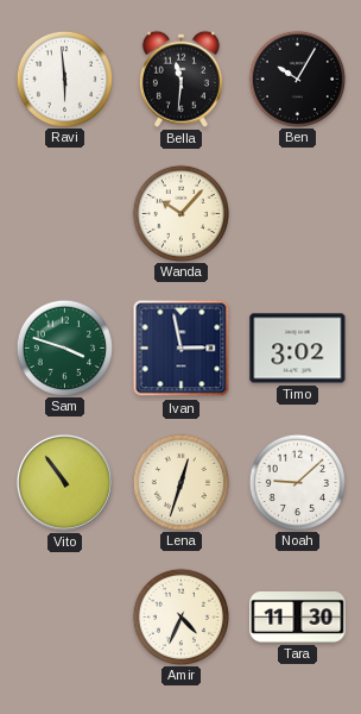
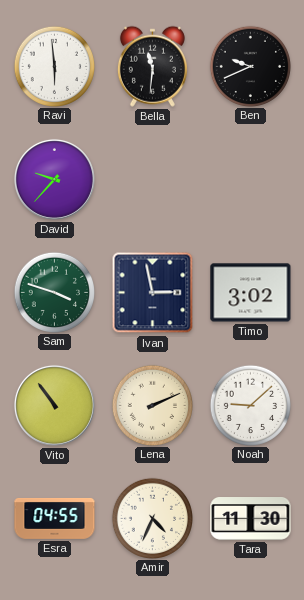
Ben: 10:05 -> 9:41 (250, 66)
David: none -> 9:37 (54, 179)
Wanda: 10:07 -> none (180, 213)
Lena: 12:33 -> 2:11 (152, 405)
Esra: none -> 04:55 (55, 518)
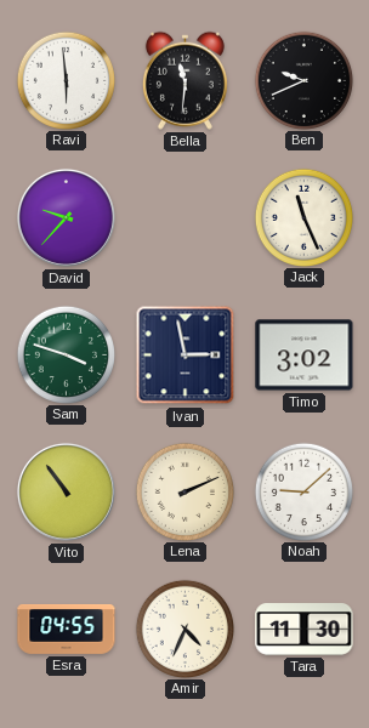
Jack: none -> 11:26 (303, 217)
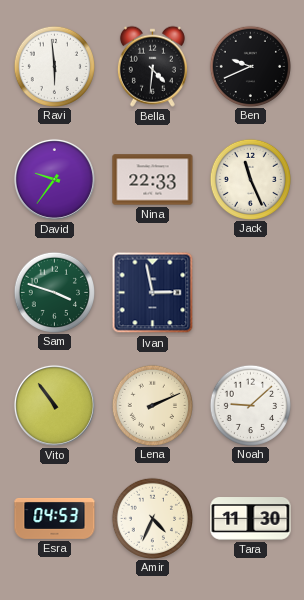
Bella: 11:31 -> 4:31 (152, 66)
David: 9:37 -> 9:36 (54, 179)
Nina: none -> 22:33 (153, 180)
Timo: 3:02 -> none (305, 356)
Esra: 04:55 -> 04:53 (55, 518)
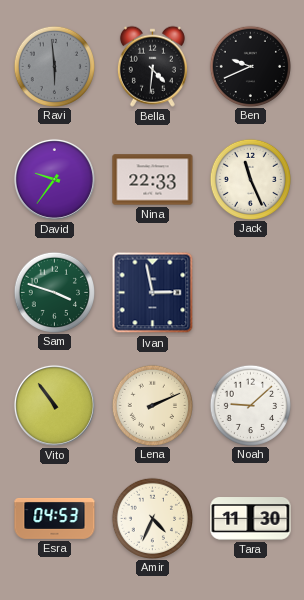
Ravi dial: white -> grey (54, 66)
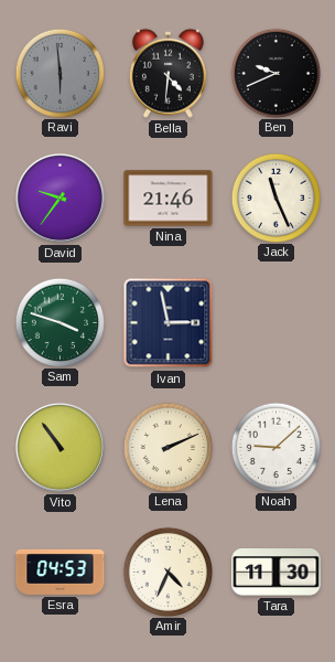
Nina: 22:33 -> 21:46 (169, 199)
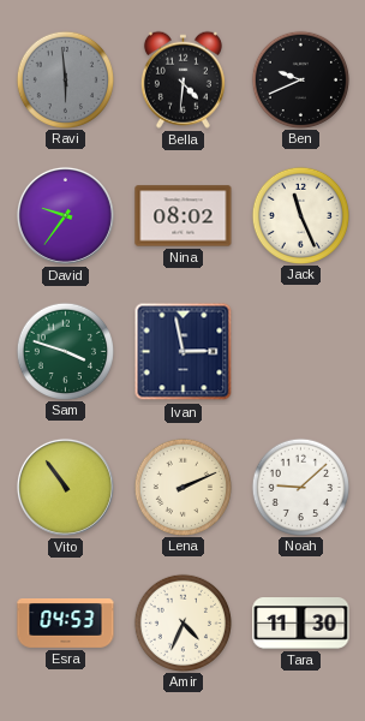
Nina: 21:46 -> 08:02 (184, 216)
